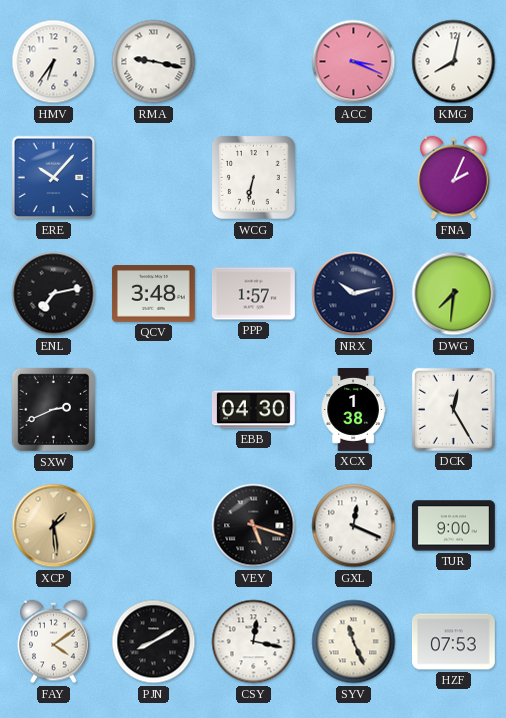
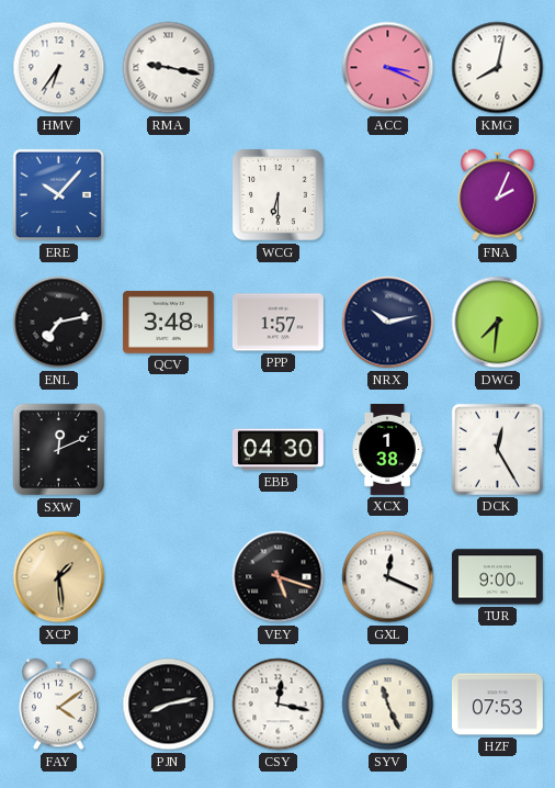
WCG: 6:32 -> 6:30 (277, 194)
SXW: 2:41 -> 12:11 (59, 450)
PJN: 8:10 -> 8:13 (169, 705)
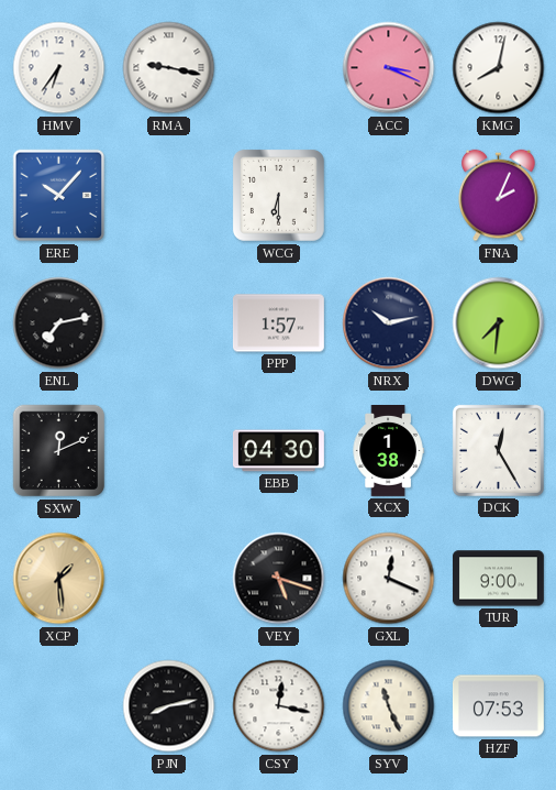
QCV: 3:48 -> none (168, 323)
FAY: 4:09 -> none (59, 705)
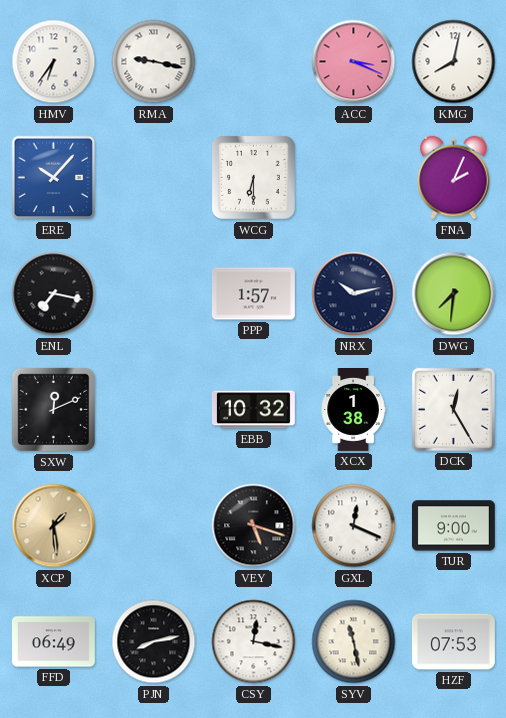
ENL: 7:13 -> 7:17 (54, 294)
EBB: 04:30 -> 10:32 (253, 410)
FFD: none -> 06:49 (53, 642)
SYV: 11:26 -> 11:28 (354, 642)
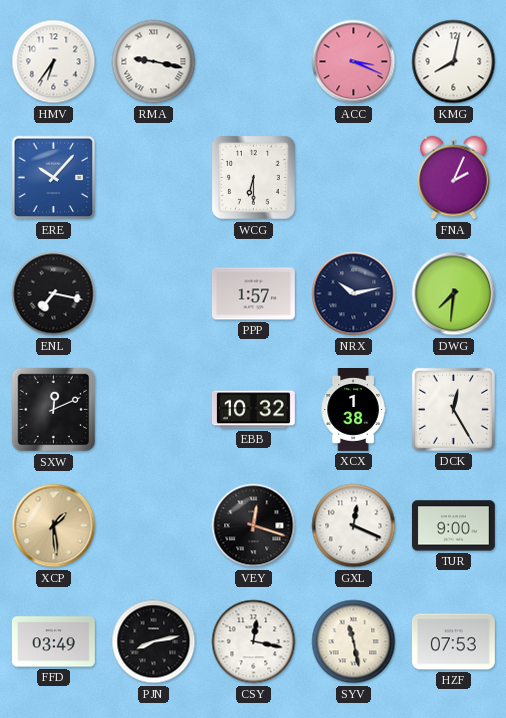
VEY: 5:18 -> 12:18 (254, 526)
FFD: 06:49 -> 03:49 (53, 642)
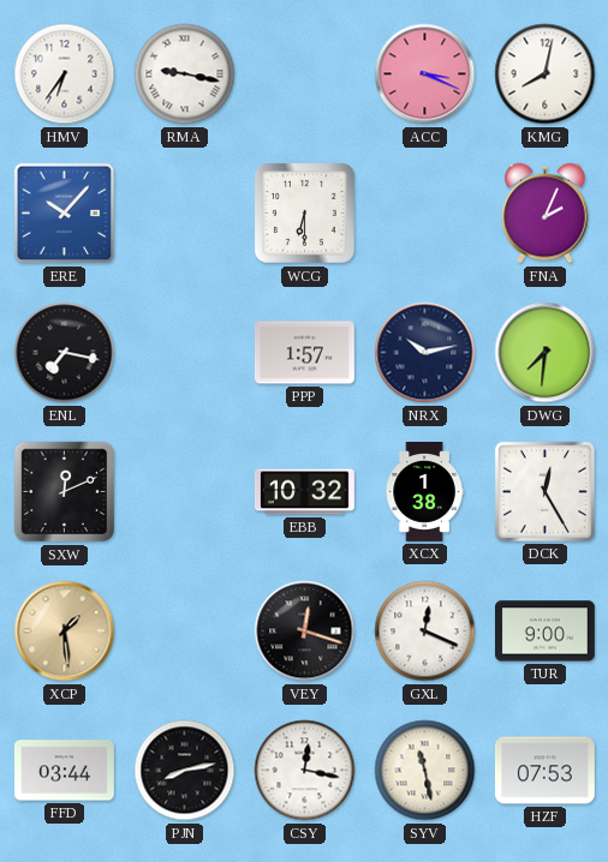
FFD: 03:49 -> 03:44 (64, 771)
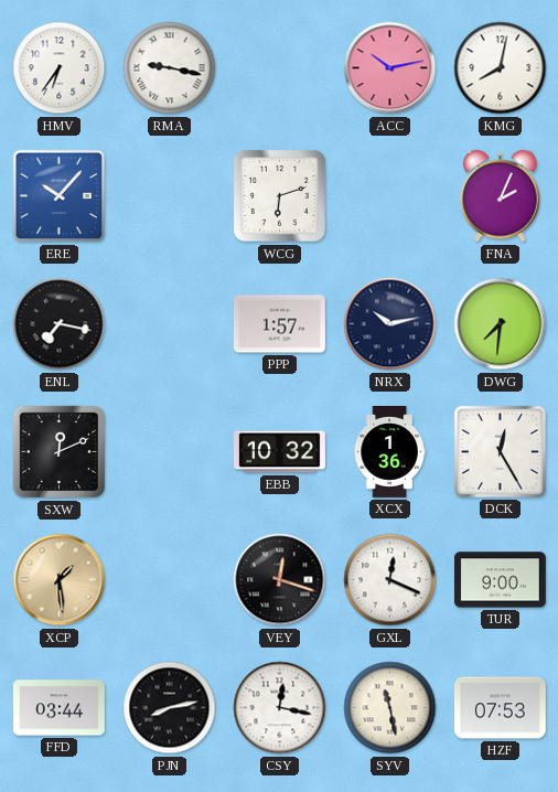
ACC: 3:19 -> 10:13 (390, 68)
WCG: 6:30 -> 6:12 (279, 195)
XCX: 1:38 -> 1:36 (389, 452)
